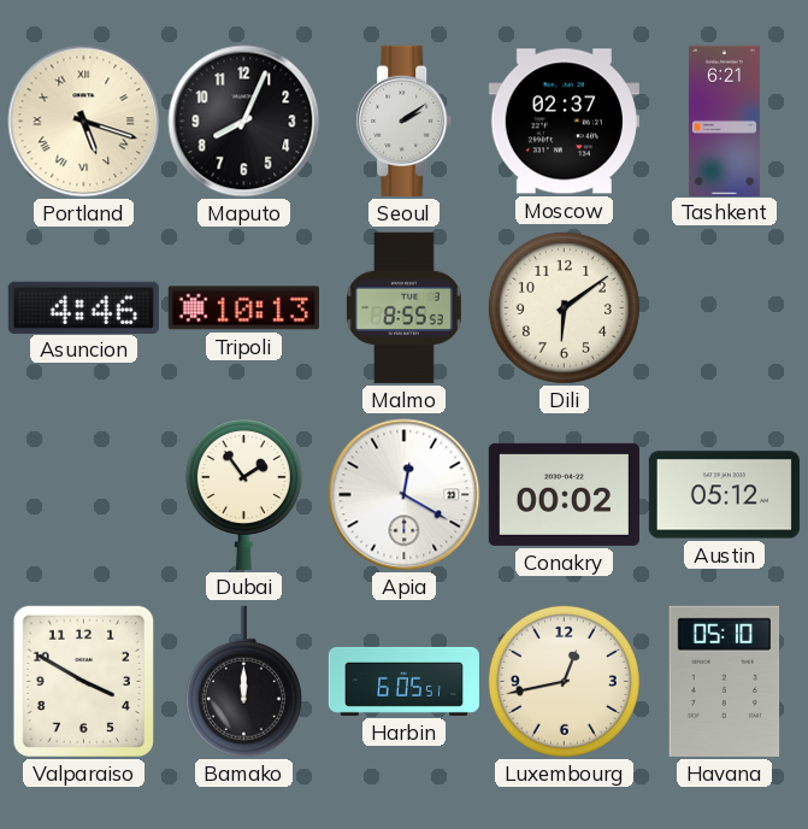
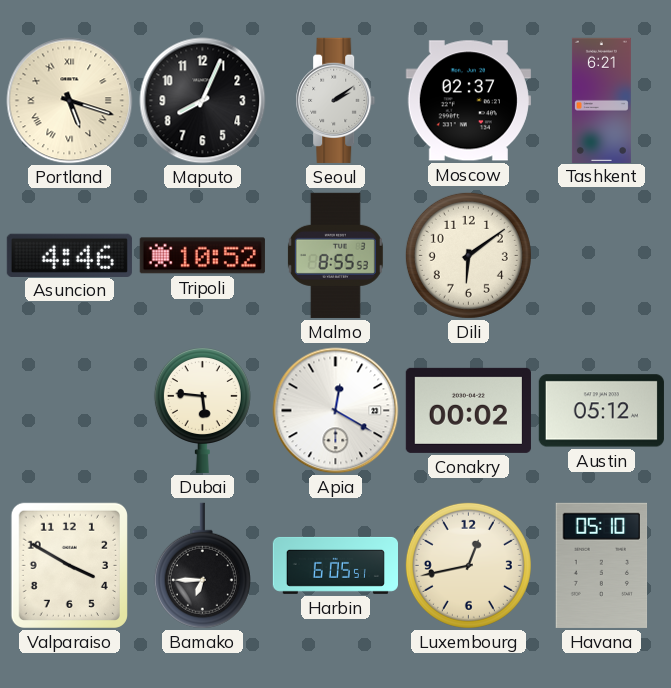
Tripoli: 10:13 -> 10:52 (202, 256)
Dubai: 1:54 -> 5:46 (202, 411)
Bamako: 12:00 -> 6:45 (202, 566)
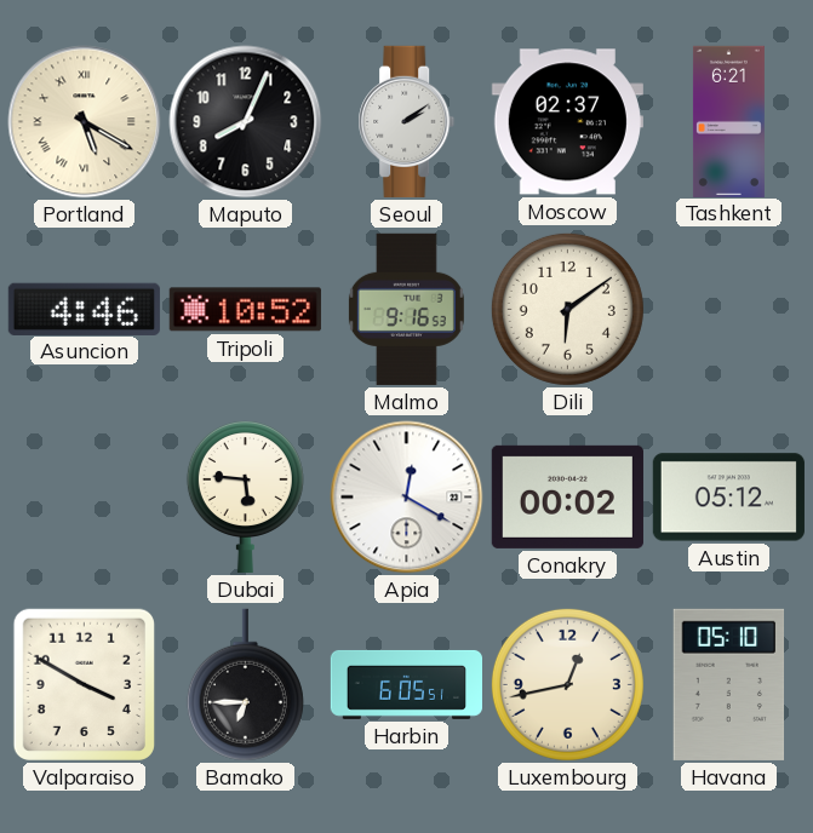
Portland: 5:18 -> 5:20 (85, 122)
Malmo: 8:55 -> 9:16 (406, 309)
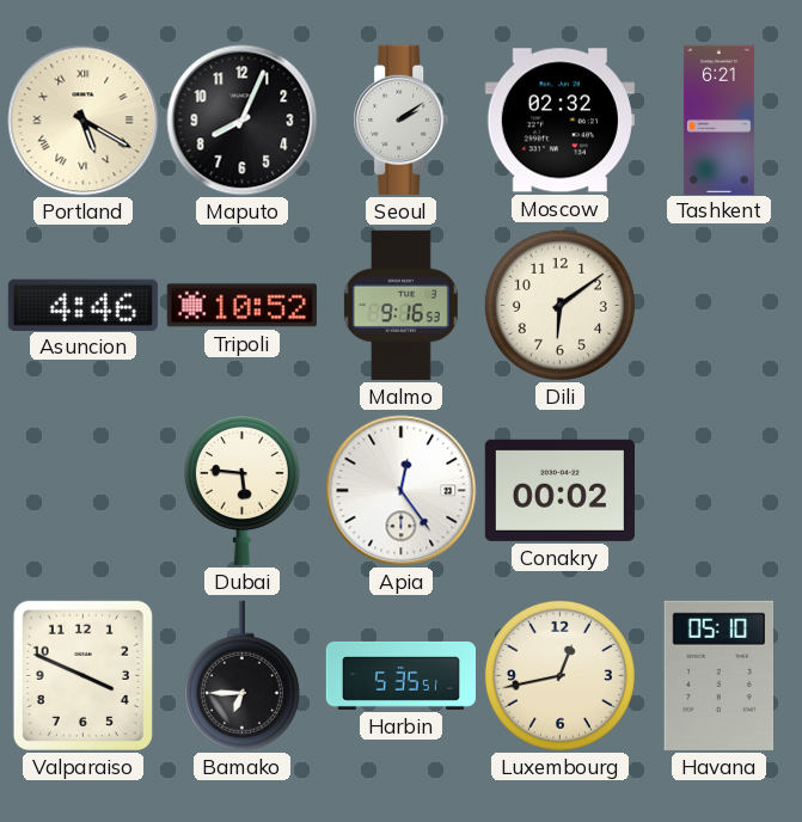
Moscow: 02:37 -> 02:32 (559, 121)
Apia: 12:20 -> 12:24 (402, 491)
Austin: 05:12 -> none (728, 498)
Valparaiso: 3:50 -> 3:49 (82, 675)
Harbin: 6:05 -> 5:35 (400, 675)
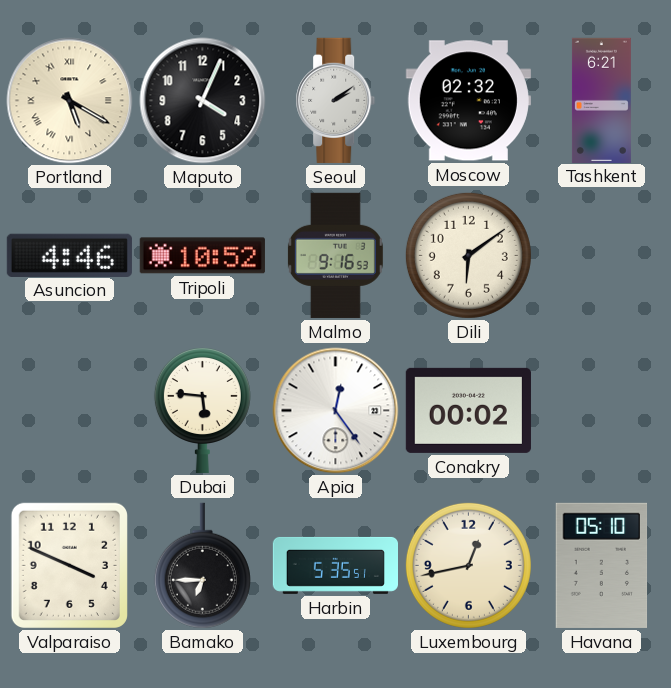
Maputo: 8:04 -> 4:04 (203, 101)
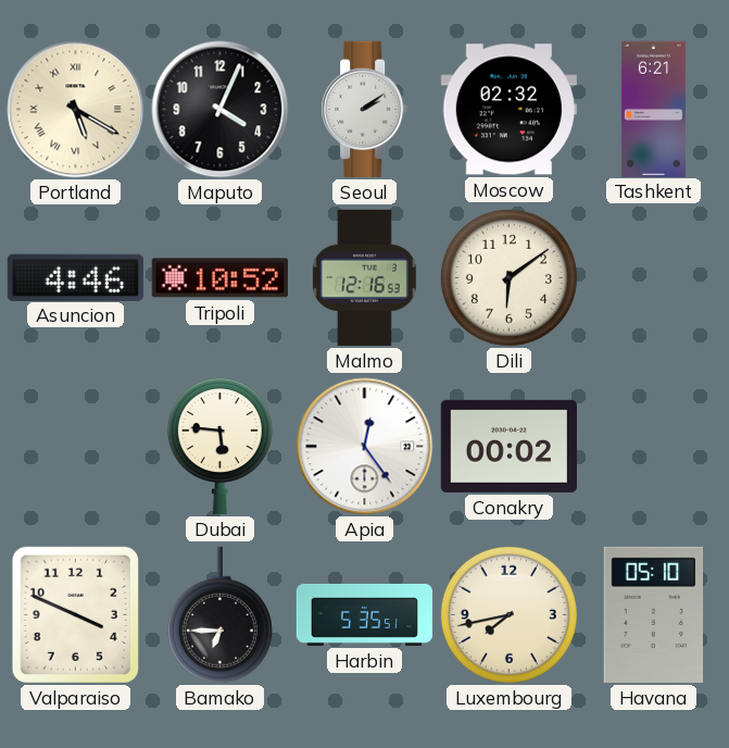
Malmo: 9:16 -> 12:16 (364, 277)
Luxembourg: 12:43 -> 7:43 (508, 614)
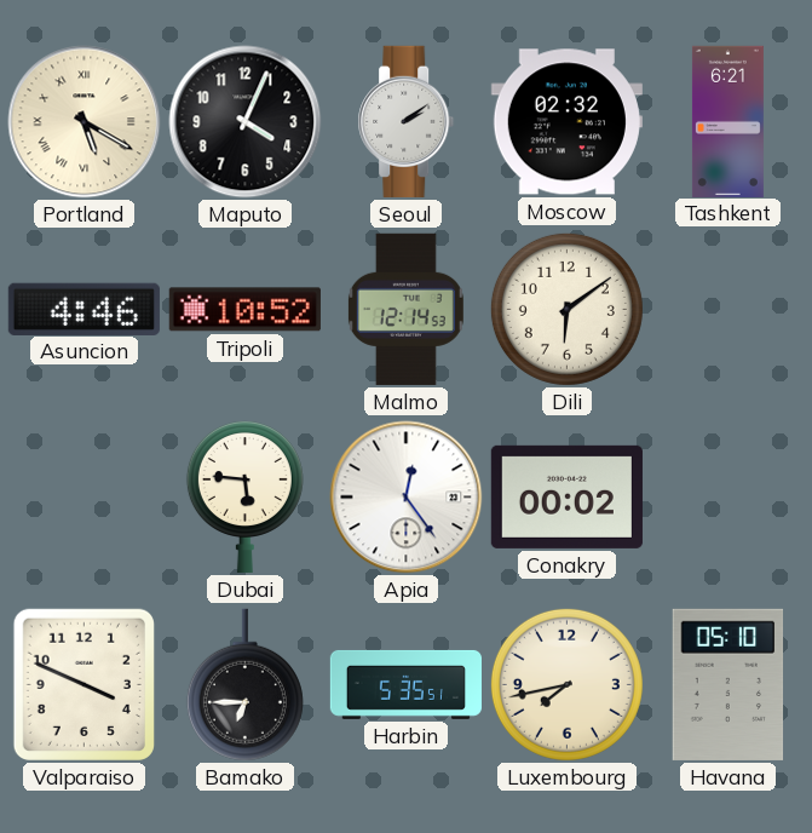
Malmo: 12:16 -> 12:14 (405, 309)
